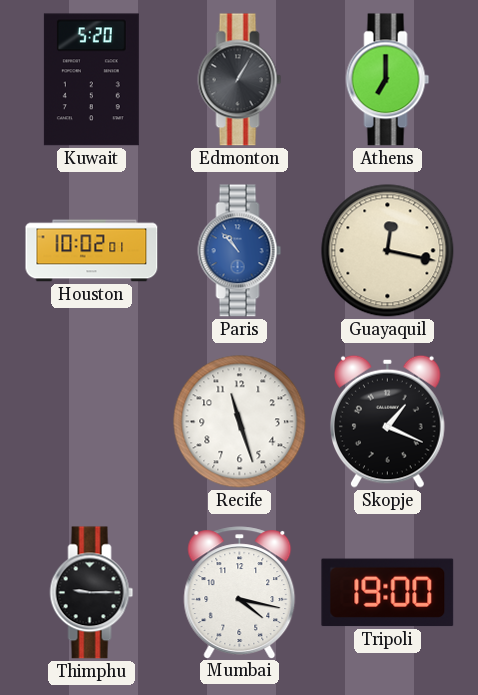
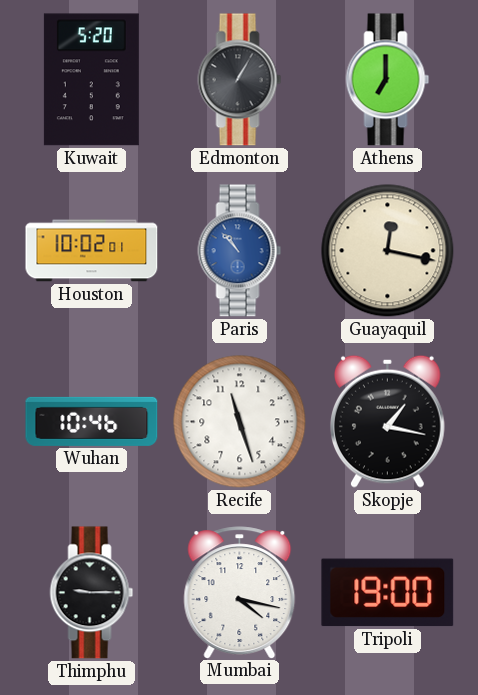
Wuhan: none -> 10:46 (92, 421)
Skopje: 1:19 -> 1:17 (387, 421)
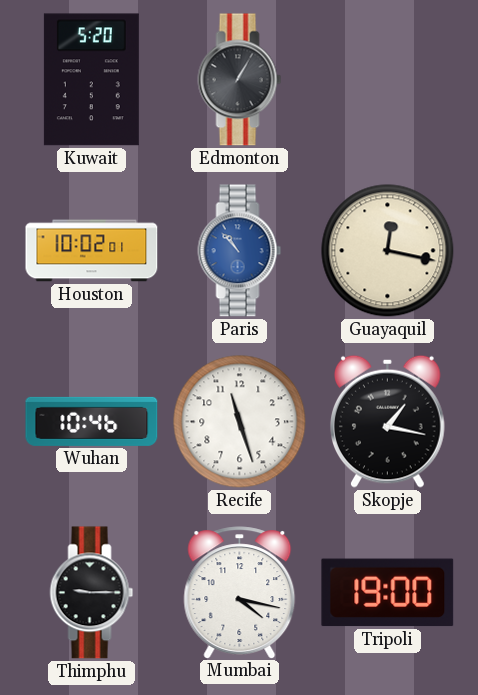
Athens: 7:00 -> none (388, 80)
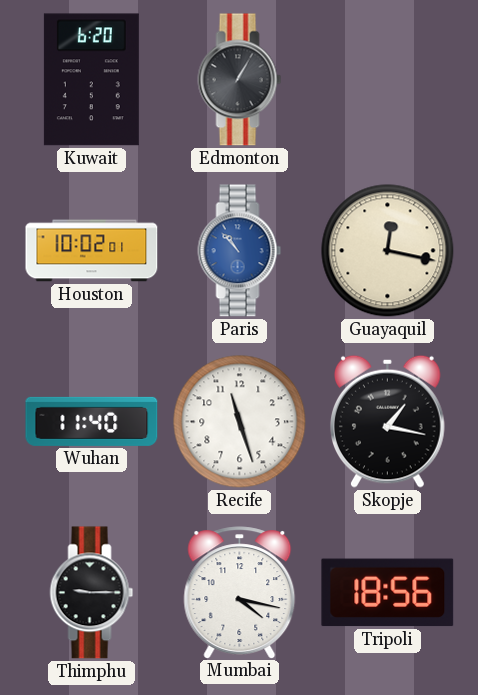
Kuwait: 5:20 -> 6:20 (91, 80)
Wuhan: 10:46 -> 11:40 (92, 421)
Tripoli: 19:00 -> 18:56 (388, 593)
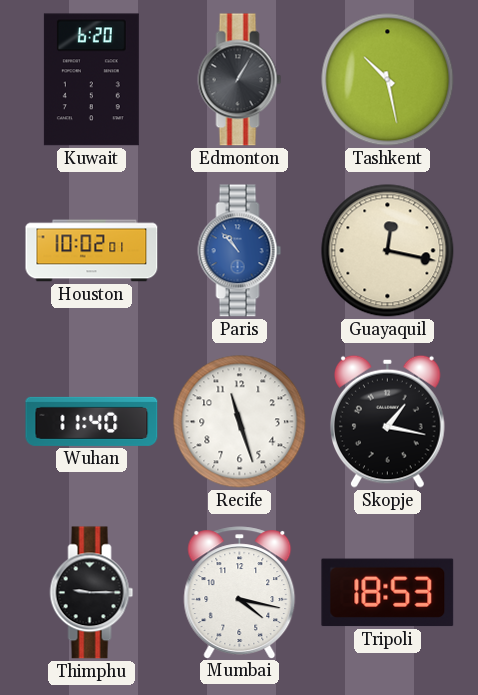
Tashkent: none -> 10:28 (388, 80)
Tripoli: 18:56 -> 18:53 (388, 593)
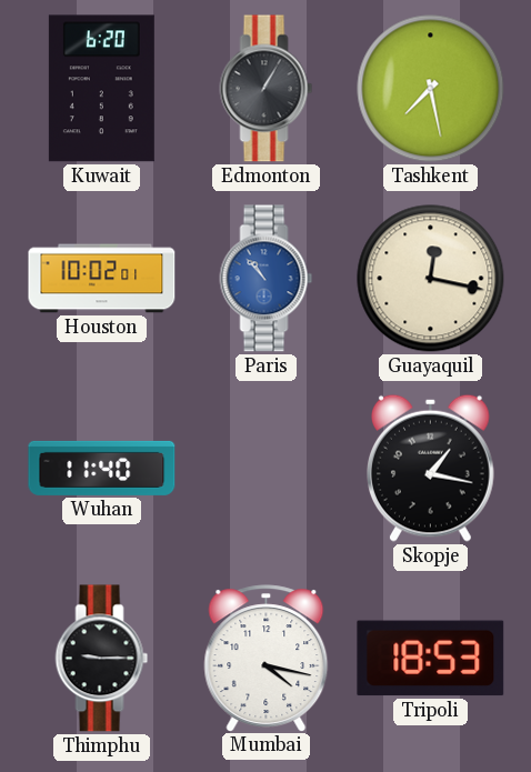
Tashkent: 10:28 -> 7:28 (431, 89)
Recife: 11:27 -> none (240, 422)
